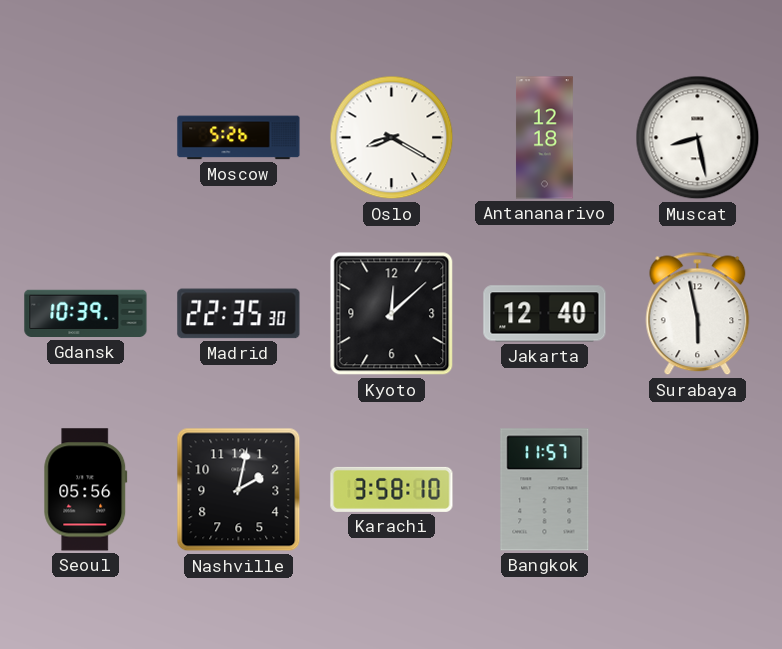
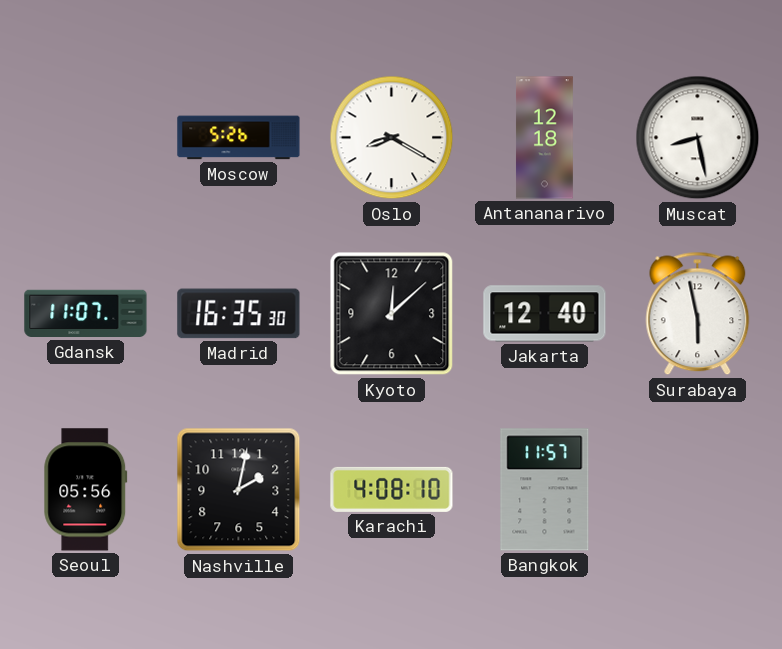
Gdansk: 10:39 -> 11:07 (86, 314)
Madrid: 22:35 -> 16:35 (239, 314)
Karachi: 3:58 -> 4:08 (392, 489)
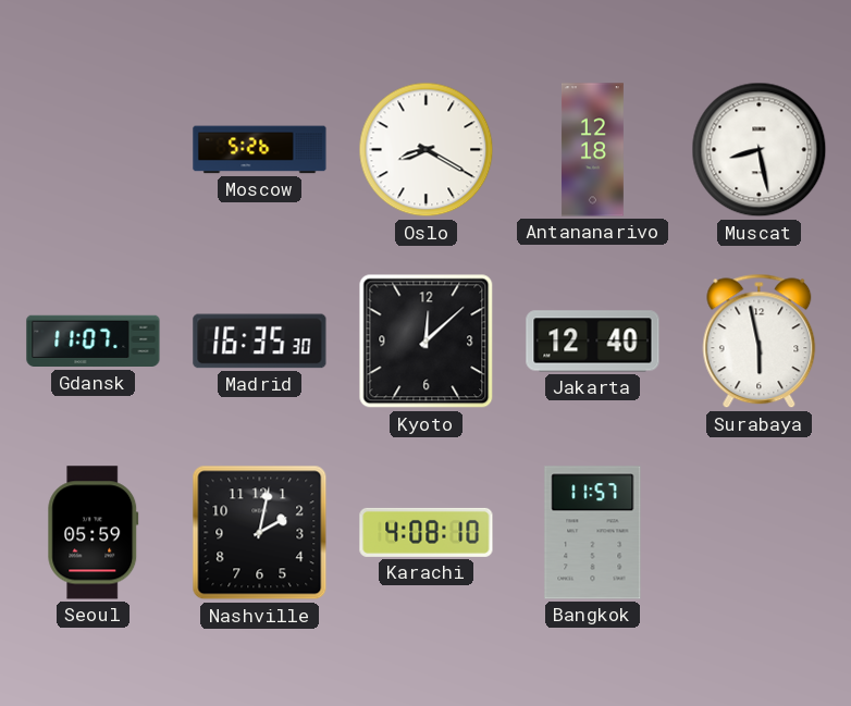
Seoul: 05:56 -> 05:59 (94, 533)
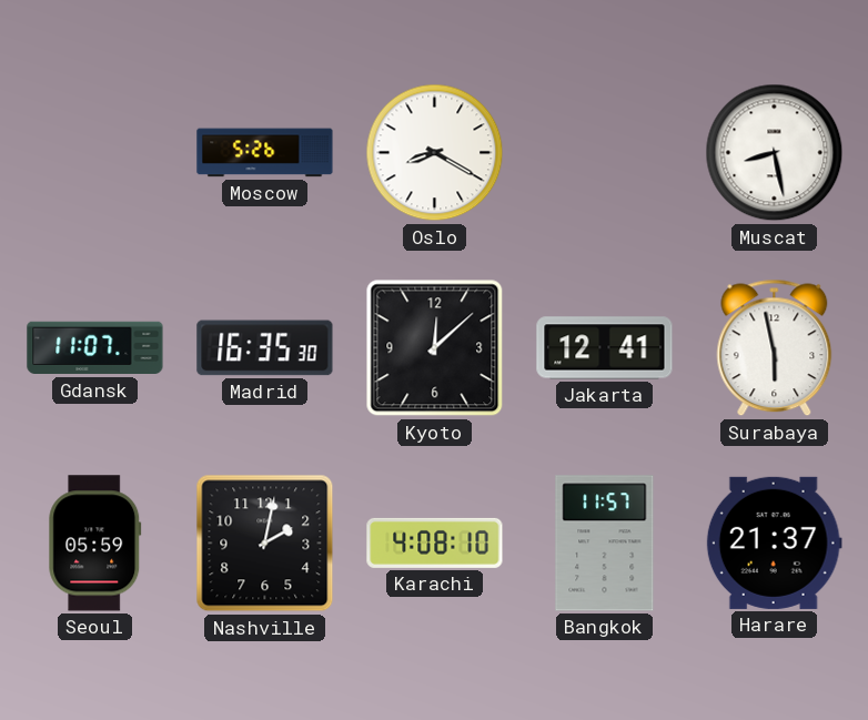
Antananarivo: 12:18 -> none (593, 150)
Jakarta: 12:40 -> 12:41 (605, 348)
Harare: none -> 21:37 (774, 542)
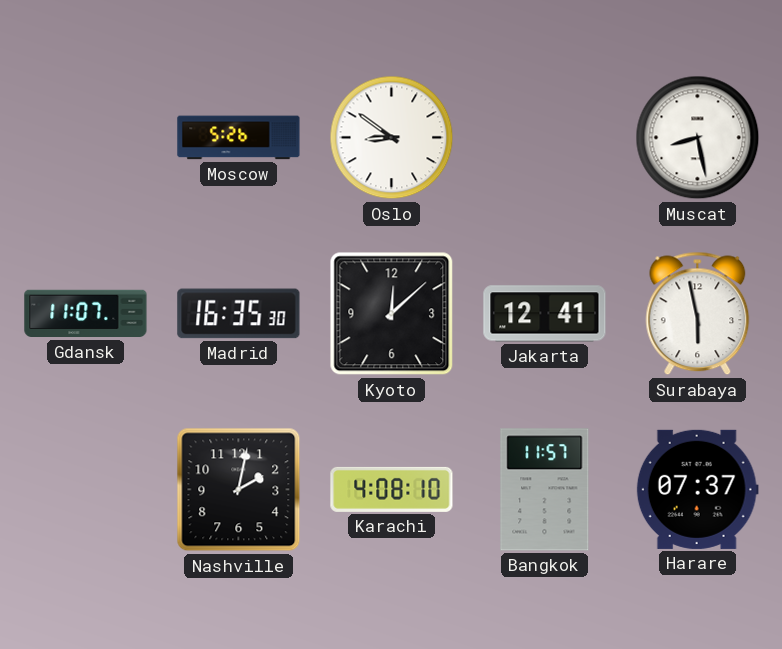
Oslo: 8:20 -> 8:51 (392, 138)
Seoul: 05:59 -> none (95, 544)
Harare: 21:37 -> 07:37 (697, 489)
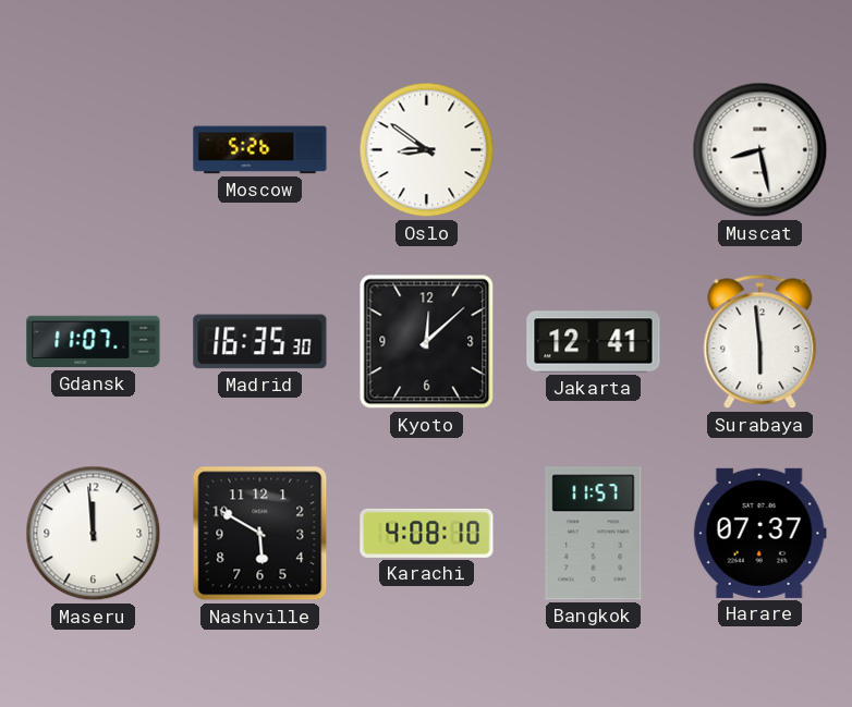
Surabaya: 5:58 -> 5:59 (760, 342)
Maseru: none -> 11:59 (94, 534)
Nashville: 2:02 -> 5:50 (260, 534)
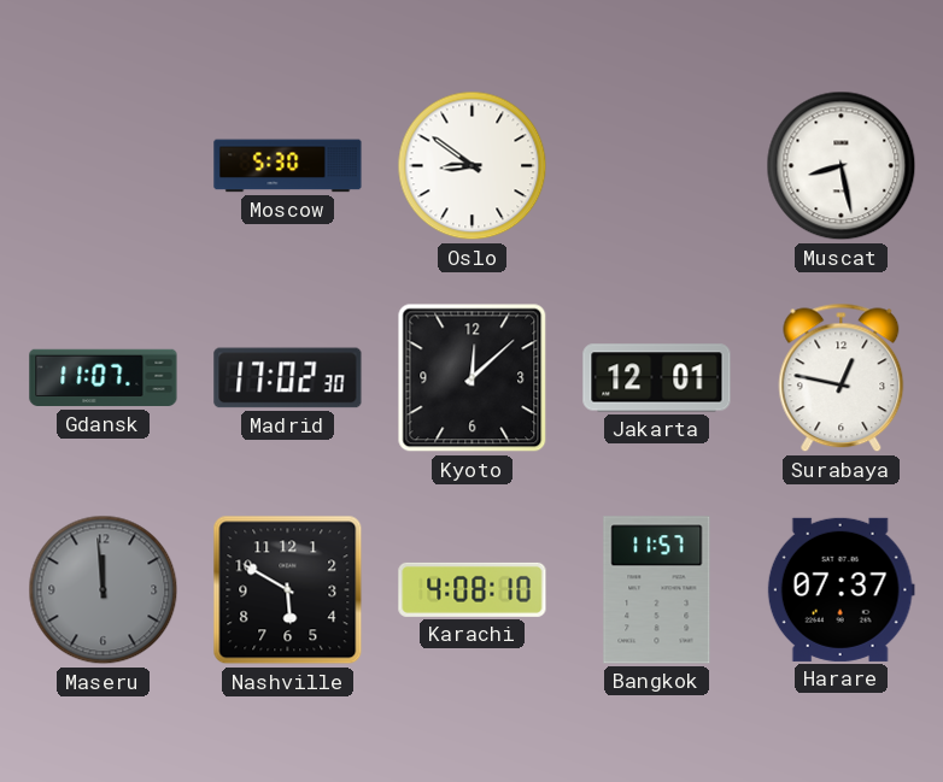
Moscow: 5:26 -> 5:30 (288, 166)
Madrid: 16:35 -> 17:02 (288, 378)
Jakarta: 12:41 -> 12:01 (657, 378)
Surabaya: 5:59 -> 12:47 (842, 378)
Maseru dial: white -> grey (104, 590)
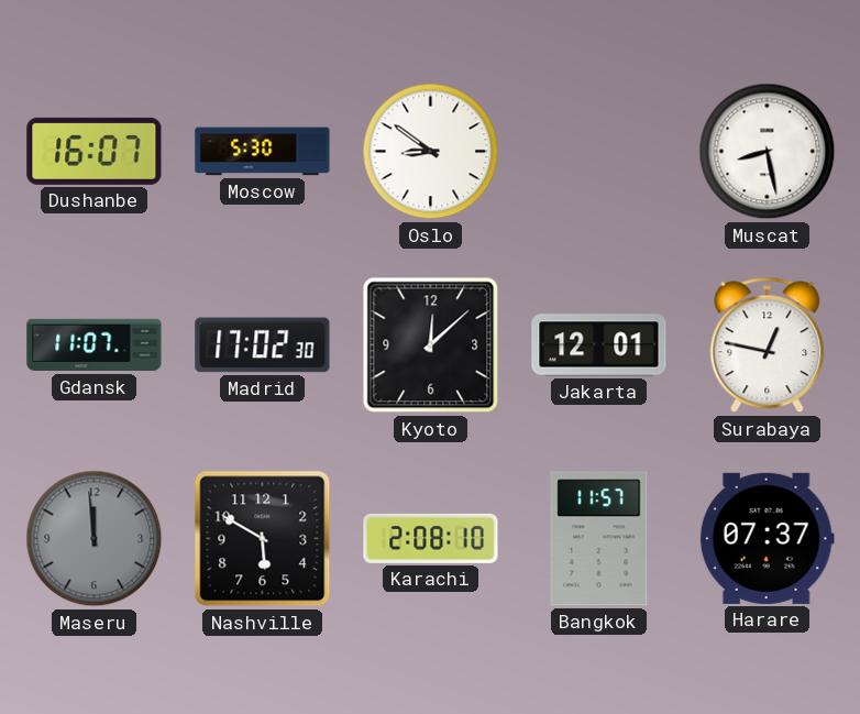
Dushanbe: none -> 16:07 (95, 151)
Karachi: 4:08 -> 2:08 (431, 538)
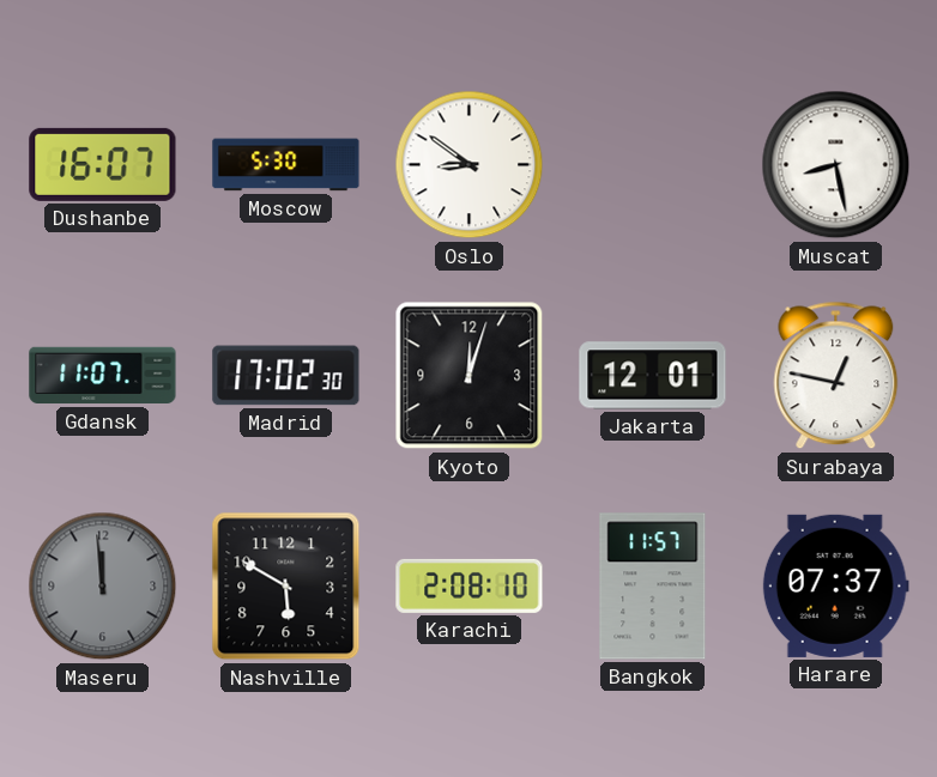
Kyoto: 12:08 -> 12:03 (470, 376)
